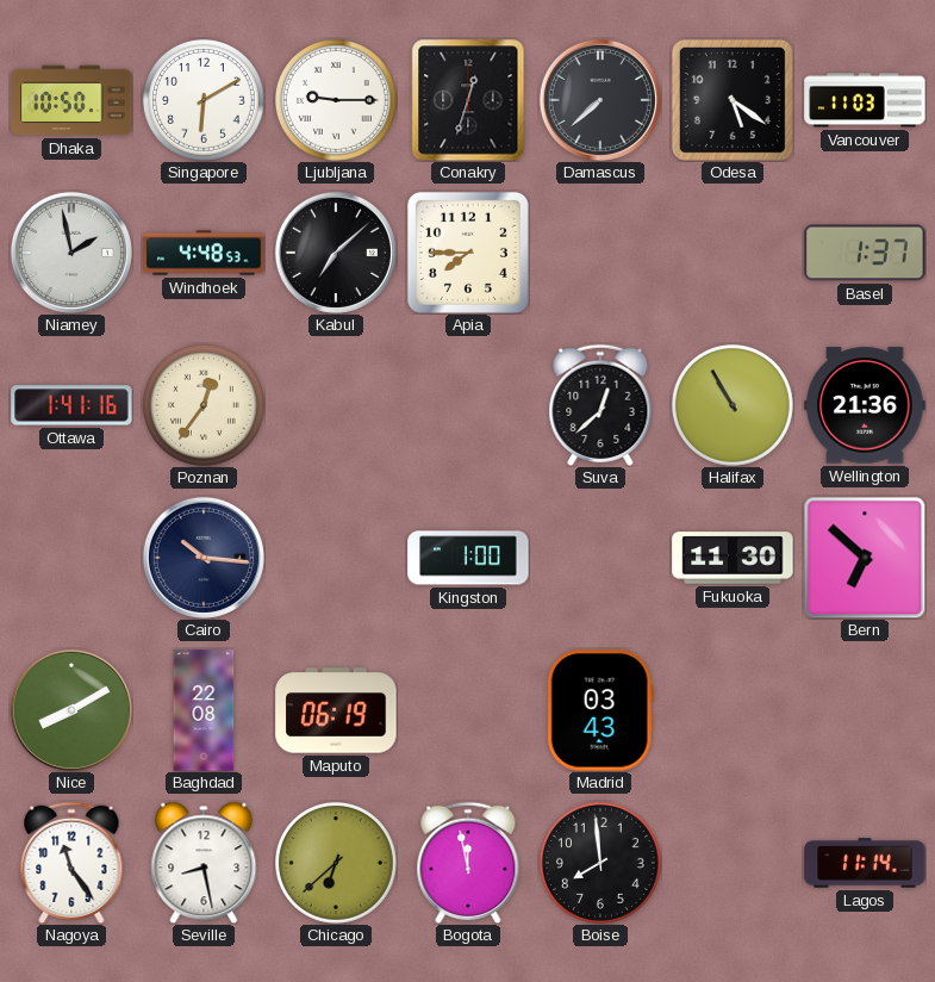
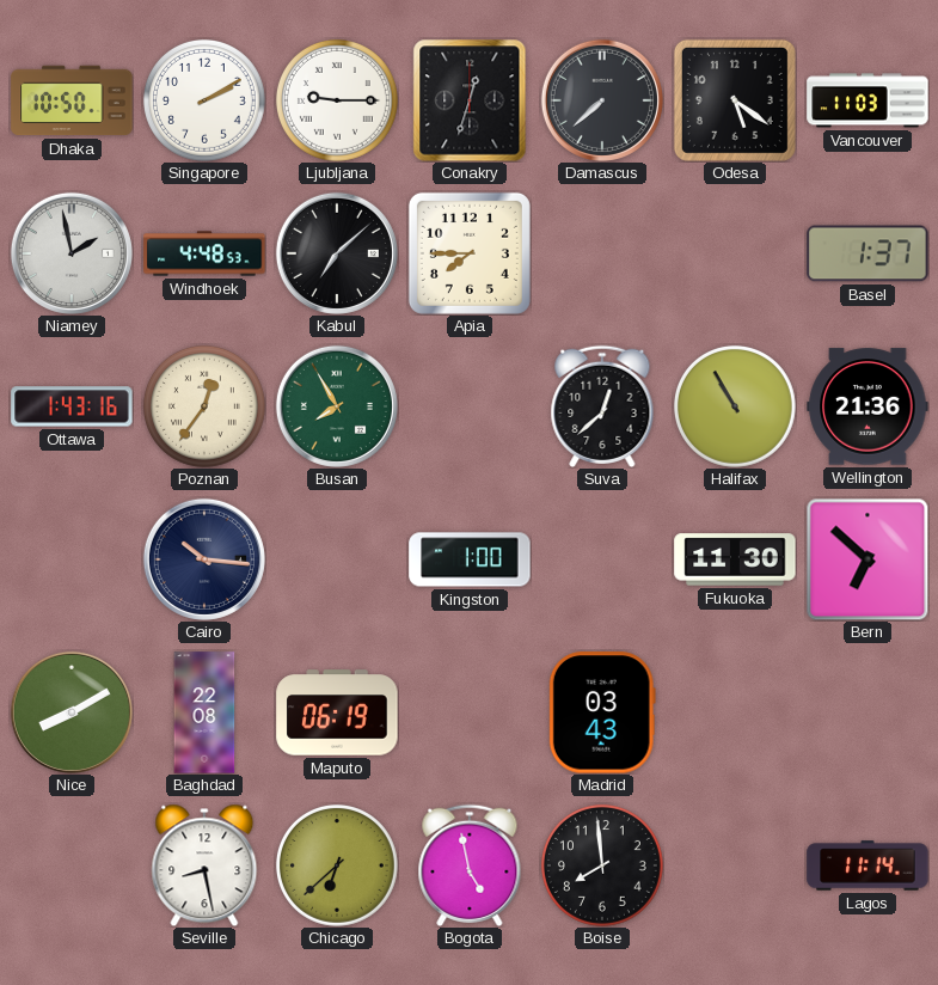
Singapore: 6:10 -> 2:10 (204, 100)
Ottawa: 1:41 -> 1:43 (72, 406)
Busan: none -> 7:55 (337, 406)
Nagoya: 11:24 -> none (71, 863)
Bogota: 11:58 -> 4:58 (470, 865)
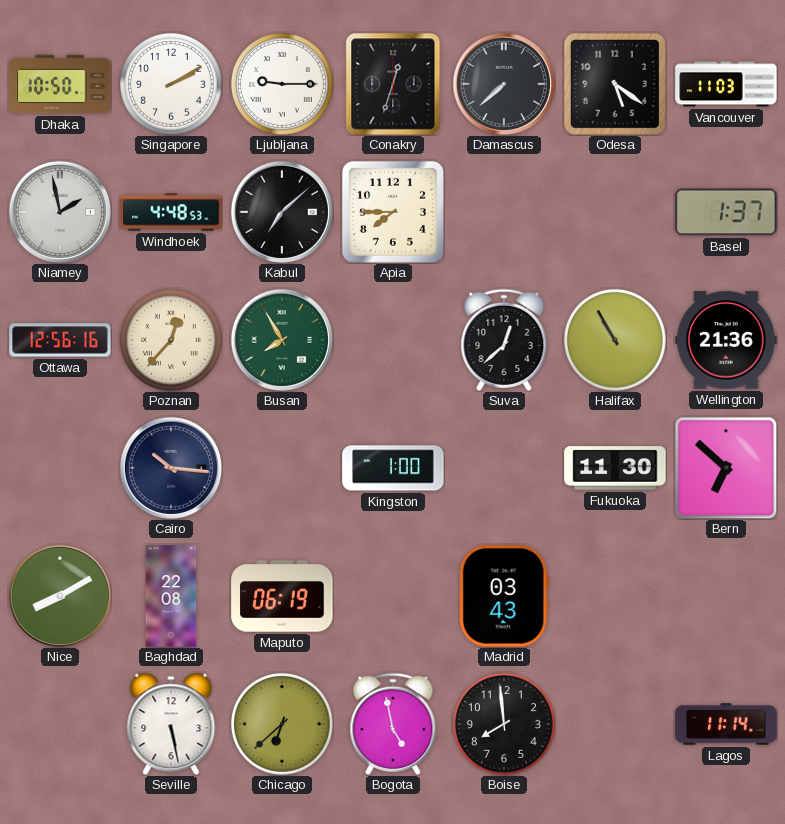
Ottawa: 1:43 -> 12:56 (60, 340)
Poznan: 12:36 -> 12:37 (171, 340)
Seville: 8:28 -> 5:28 (171, 724)
